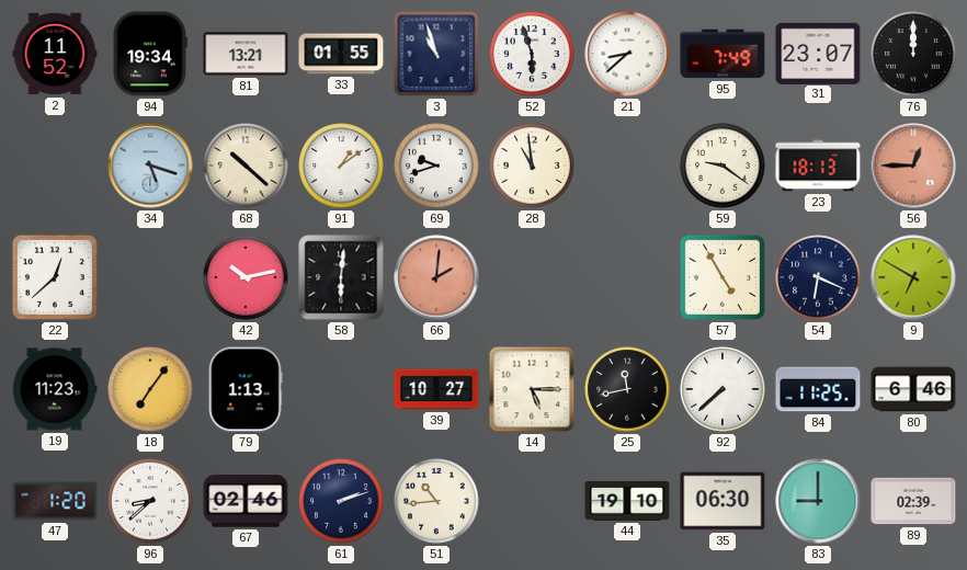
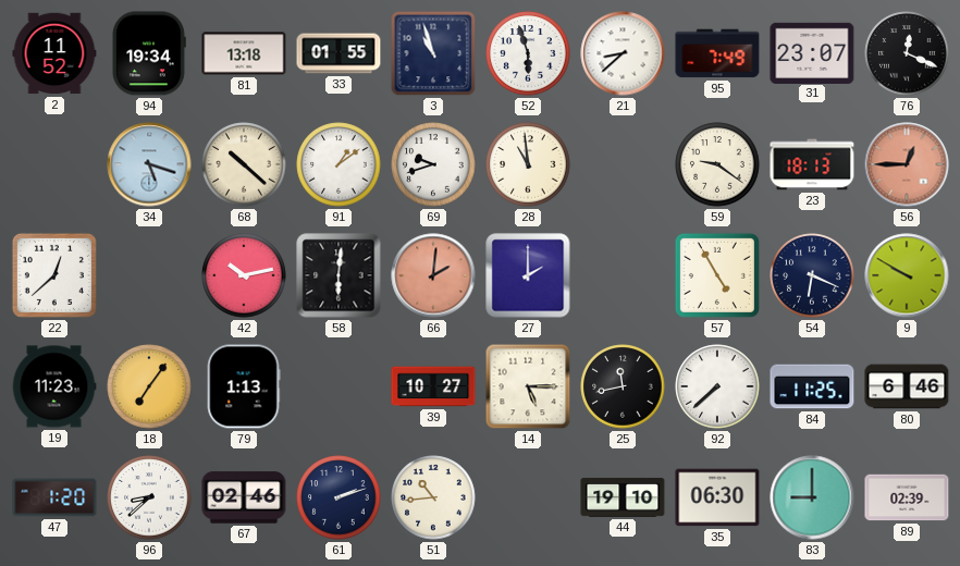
81: 13:21 -> 13:18 (244, 53)
76: 12:00 -> 12:19 (907, 53)
27: none -> 2:00 (528, 275)
9: 6:50 -> 9:50 (907, 275)
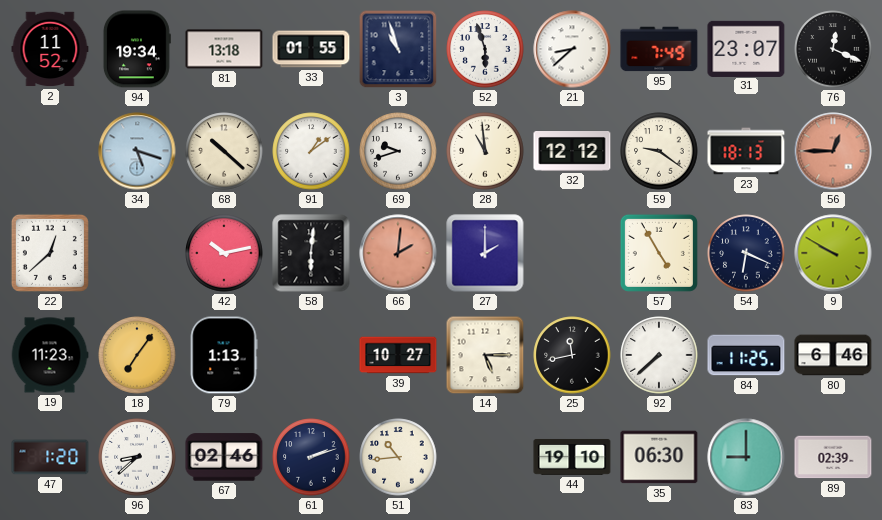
32: none -> 12:12 (572, 152)
